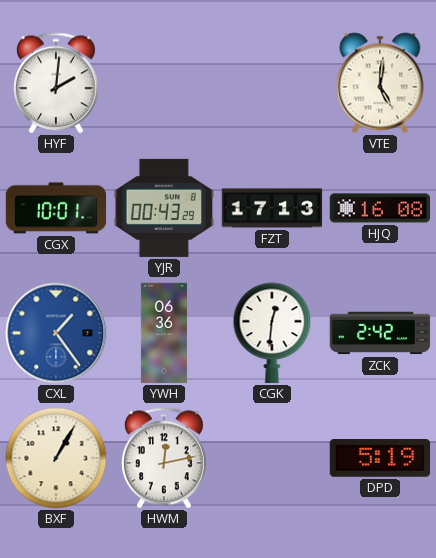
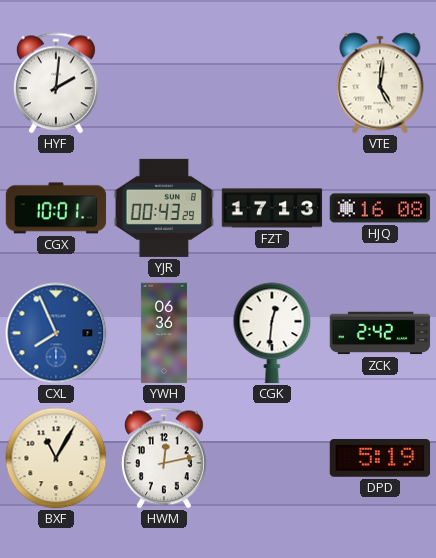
CXL: 1:24 -> 7:56 (56, 333)
BXF: 1:05 -> 11:05 (56, 458)
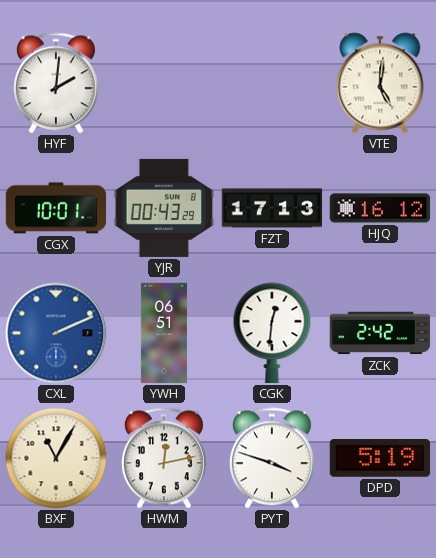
HJQ: 16:08 -> 16:12 (380, 208)
CXL: 7:56 -> 2:11 (56, 333)
YWH: 06:36 -> 06:51 (164, 333)
PYT: none -> 3:48 (272, 458)
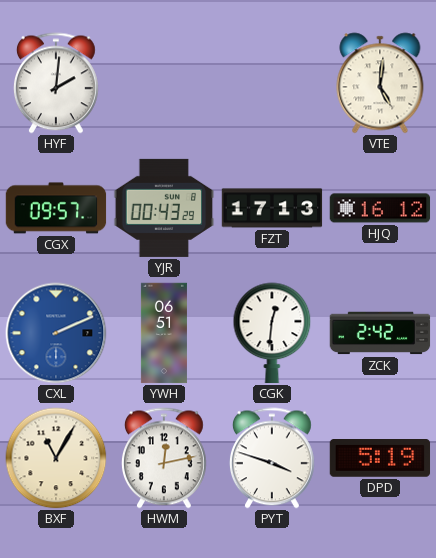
CGX: 10:01 -> 09:57 (56, 208)
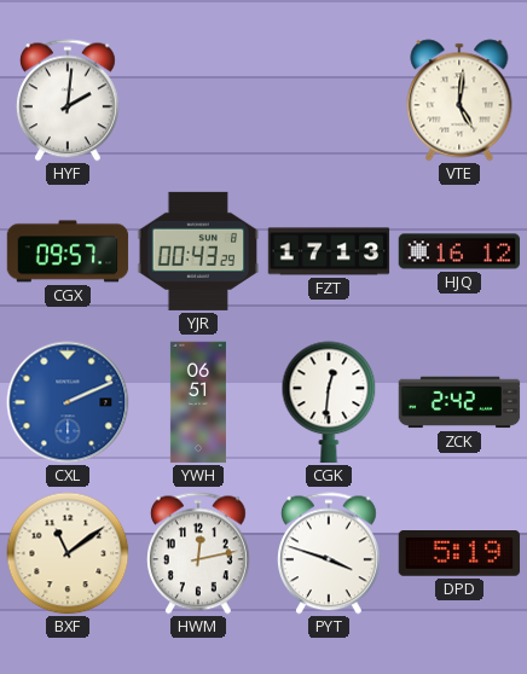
BXF: 11:05 -> 11:09 (68, 553)
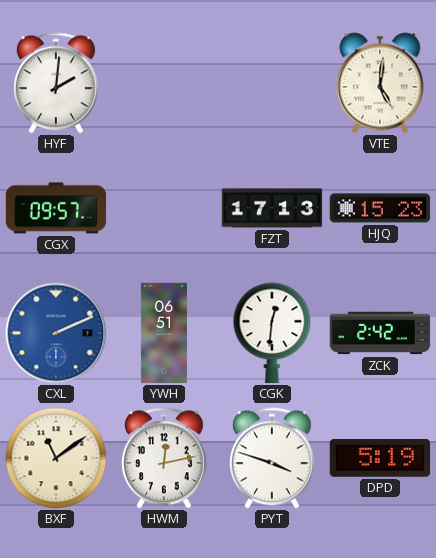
YJR: 00:43 -> none (198, 251)
HJQ: 16:12 -> 15:23 (380, 208)
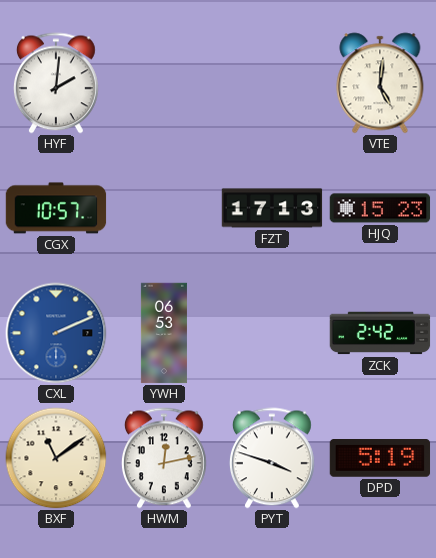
CGX: 09:57 -> 10:57 (56, 208)
YWH: 06:51 -> 06:53 (164, 333)
CGK: 12:31 -> none (272, 333)
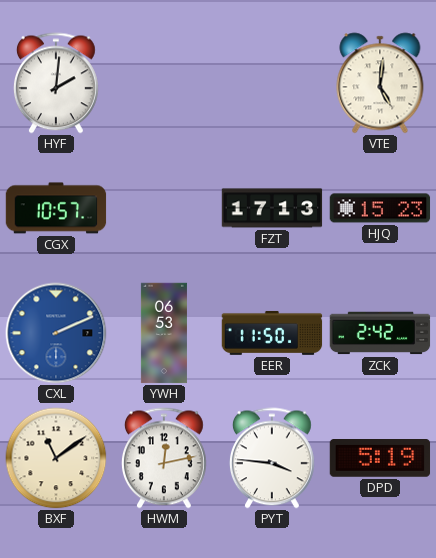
EER: none -> 11:50 (272, 333)
PYT: 3:48 -> 3:46 (272, 458)
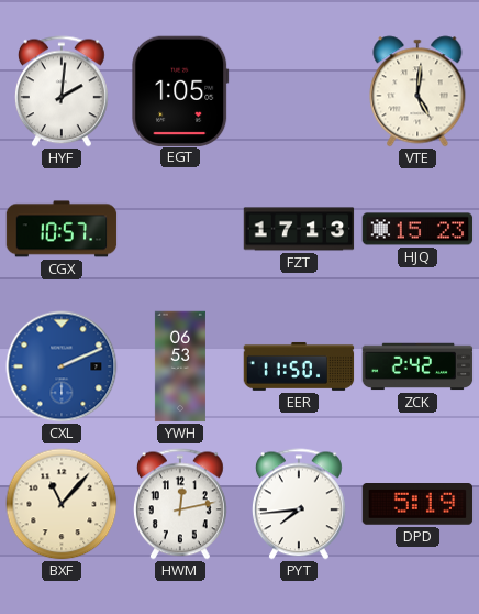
EGT: none -> 1:05 (180, 90)
BXF: 11:09 -> 11:07 (62, 504)
PYT: 3:46 -> 7:44 (299, 504)
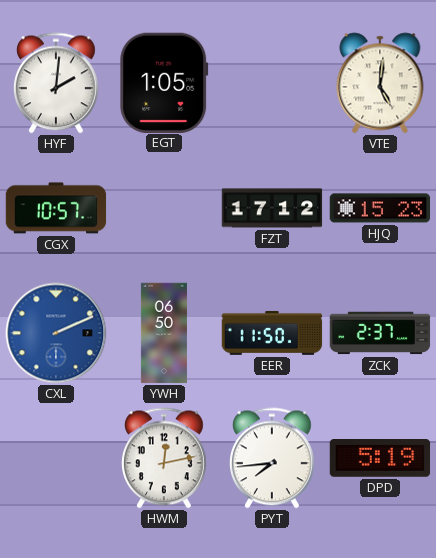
FZT: 17:13 -> 17:12 (272, 208)
YWH: 06:53 -> 06:50 (164, 333)
ZCK: 2:42 -> 2:37 (380, 333)
BXF: 11:07 -> none (62, 504)
